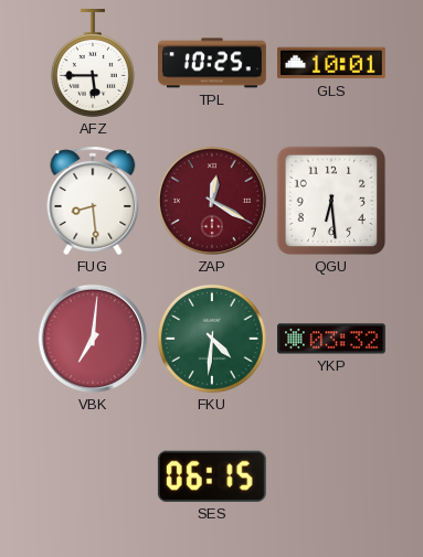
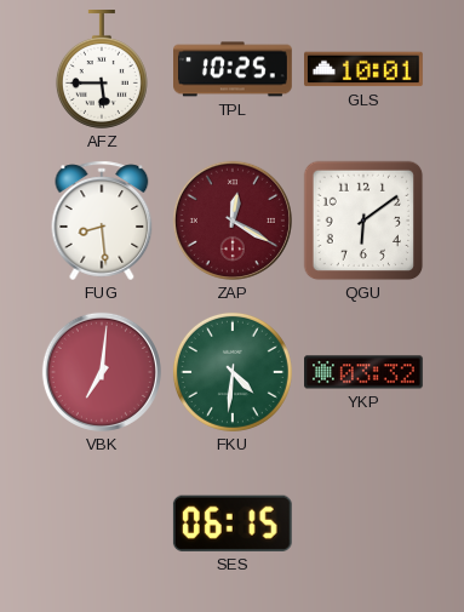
QGU: 6:29 -> 6:09 (363, 221)
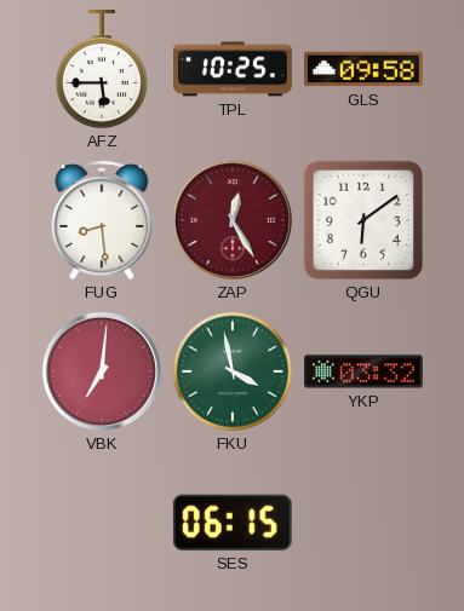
GLS: 10:01 -> 09:58 (365, 69)
ZAP: 12:20 -> 12:25 (233, 220)
FKU: 4:31 -> 3:58 (233, 371)
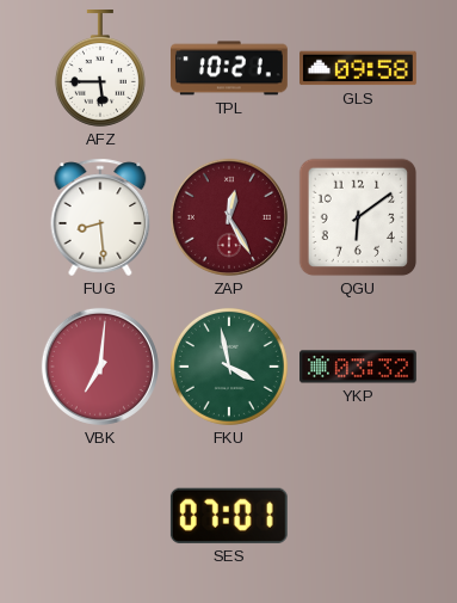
TPL: 10:25 -> 10:21 (230, 68)
SES: 06:15 -> 07:01 (229, 516)
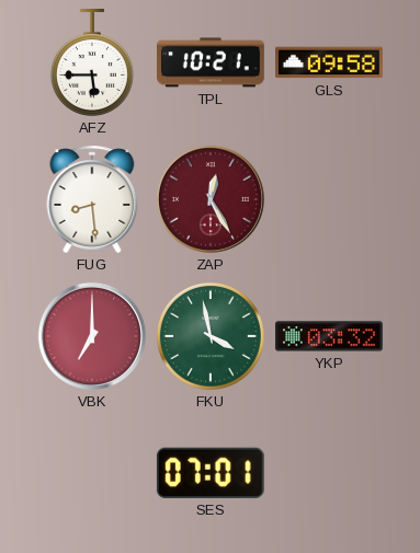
QGU: 6:09 -> none (358, 217)
VBK: 7:01 -> 7:00 (92, 336)
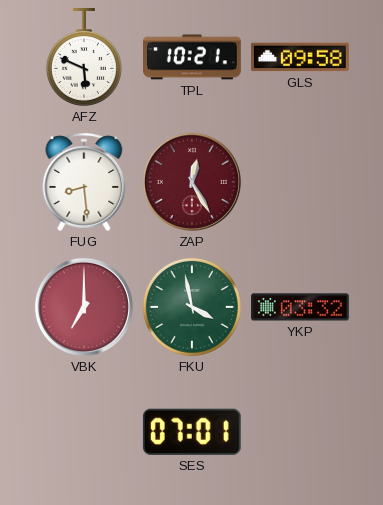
AFZ: 5:45 -> 5:49 (84, 58)
